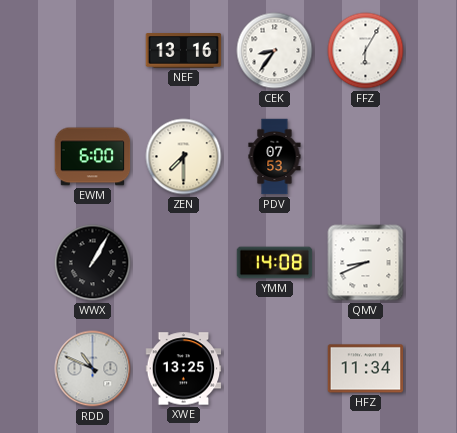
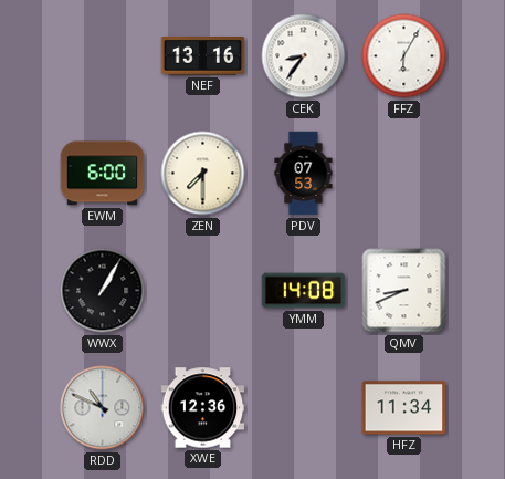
XWE: 13:25 -> 12:36 (203, 408)
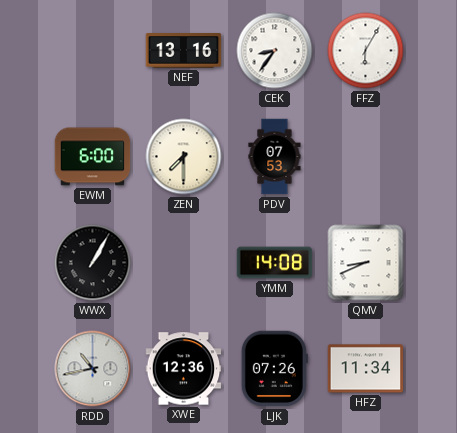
RDD: 10:49 -> 10:43 (93, 369)
LJK: none -> 07:26 (274, 369)
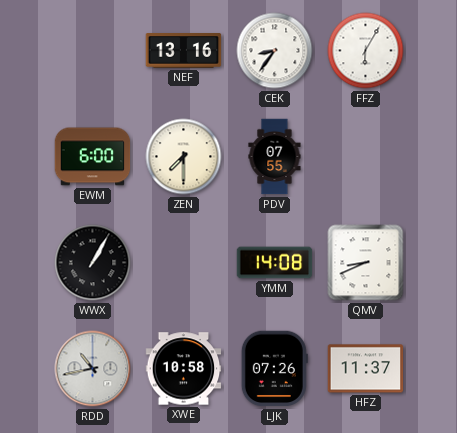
PDV: 07:53 -> 07:55 (275, 157)
XWE: 12:36 -> 10:58 (184, 369)
HFZ: 11:34 -> 11:37 (366, 369)
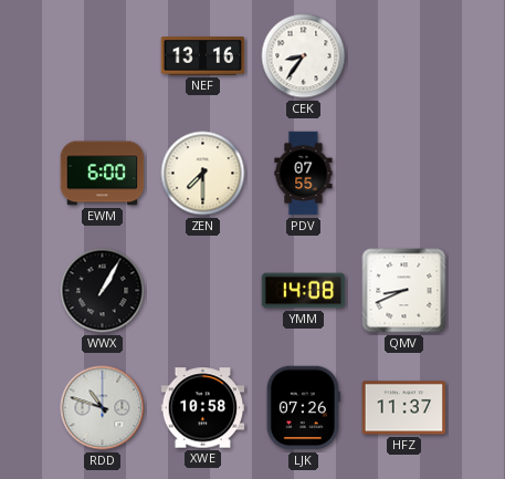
FFZ: 6:05 -> none (366, 51)
RDD: 10:43 -> 10:48 (103, 408)
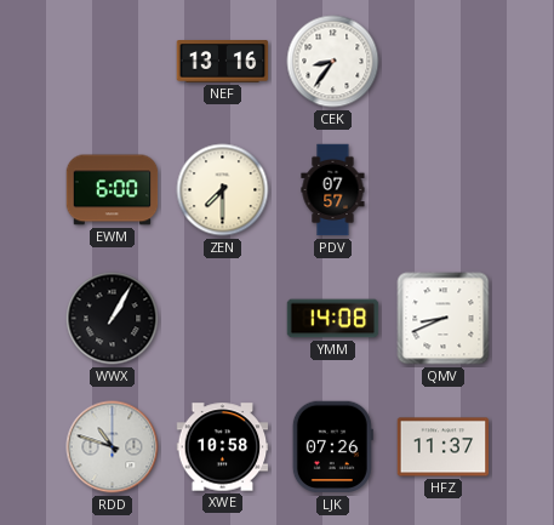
PDV: 07:55 -> 07:57 (333, 190)
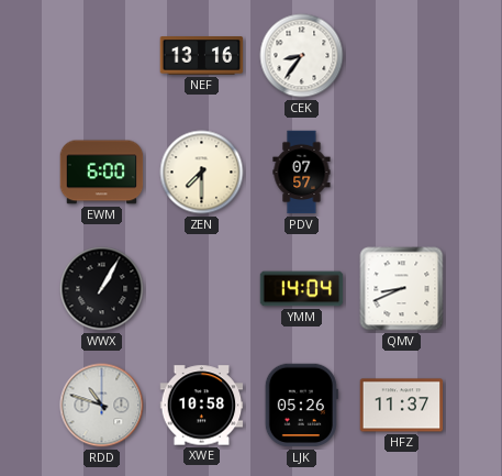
YMM: 14:08 -> 14:04 (302, 289)
LJK: 07:26 -> 05:26 (301, 406)
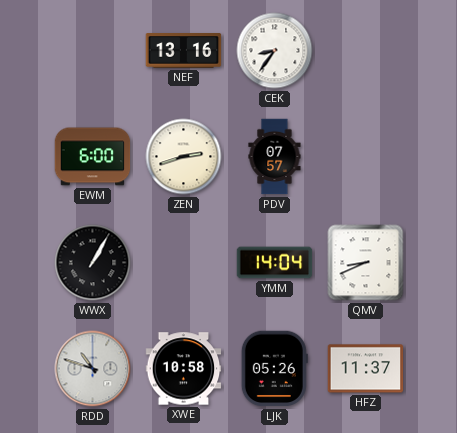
ZEN: 7:30 -> 2:42 (184, 157)
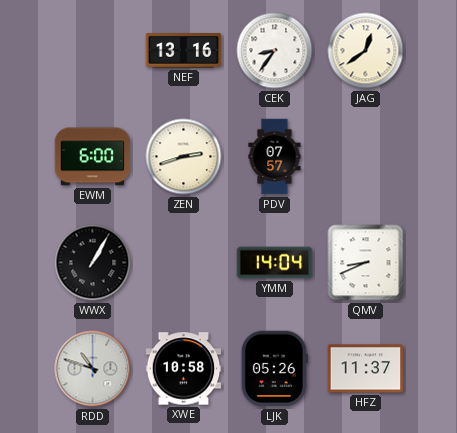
JAG: none -> 12:39 (366, 51)
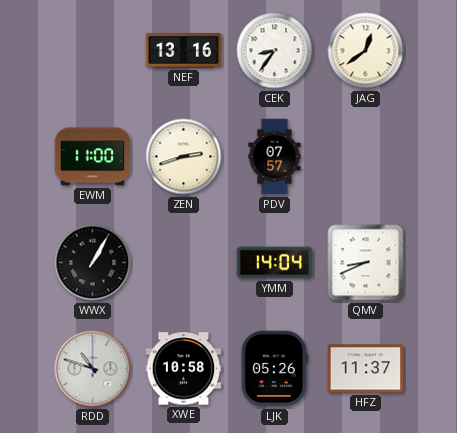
EWM: 6:00 -> 11:00 (93, 157)
